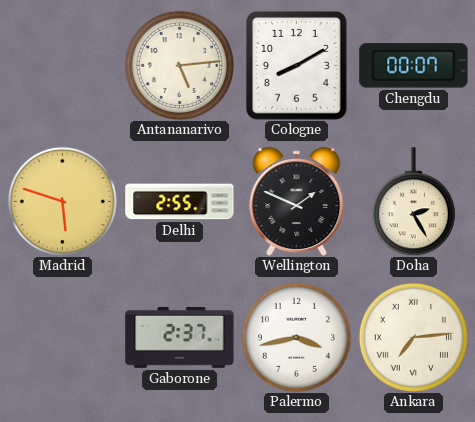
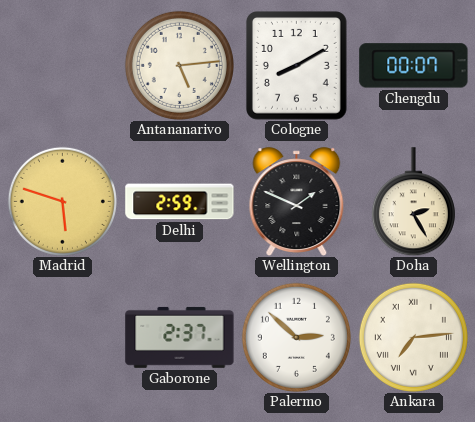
Delhi: 2:55 -> 2:59 (180, 202)
Palermo: 3:43 -> 2:52 (296, 337)
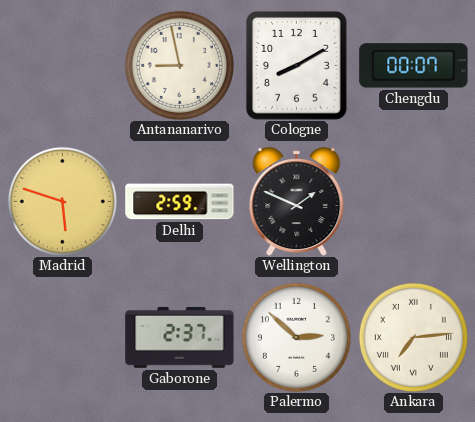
Antananarivo: 5:14 -> 8:58 (179, 65)
Doha: 2:25 -> none (413, 202)
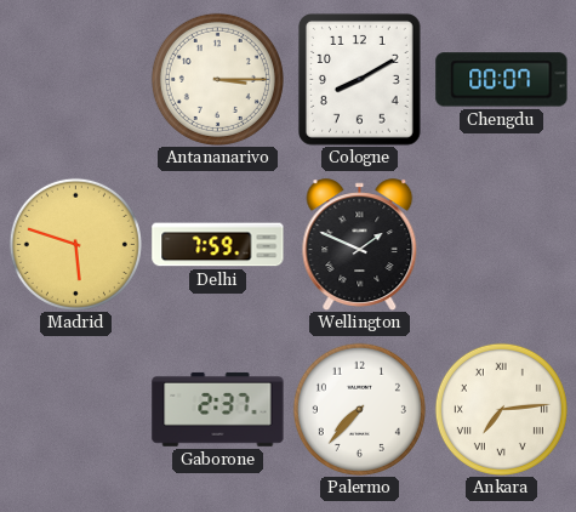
Antananarivo: 8:58 -> 3:15 (217, 79)
Delhi: 2:59 -> 7:59 (218, 245)
Palermo: 2:52 -> 7:37 (359, 409)
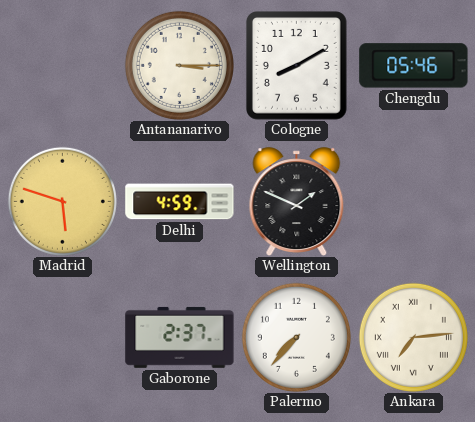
Chengdu: 00:07 -> 05:46 (414, 66)
Delhi: 7:59 -> 4:59 (180, 202)
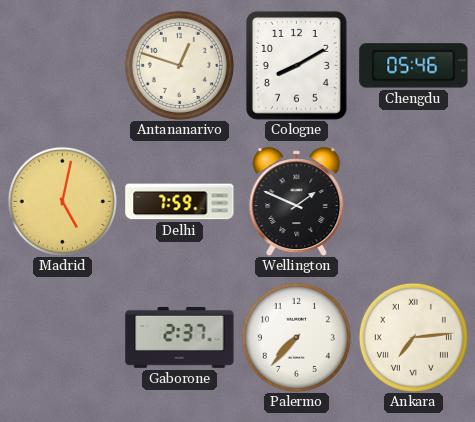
Antananarivo: 3:15 -> 12:48 (179, 65)
Madrid: 5:48 -> 5:02 (62, 201)
Delhi: 4:59 -> 7:59 (180, 202)
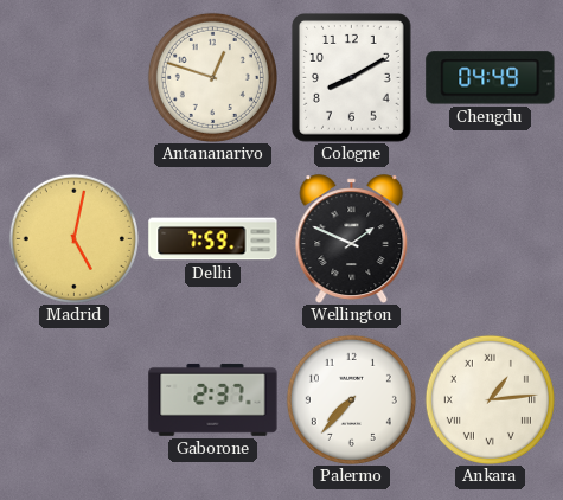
Chengdu: 05:46 -> 04:49 (491, 78)
Ankara: 7:14 -> 1:14 (490, 399)
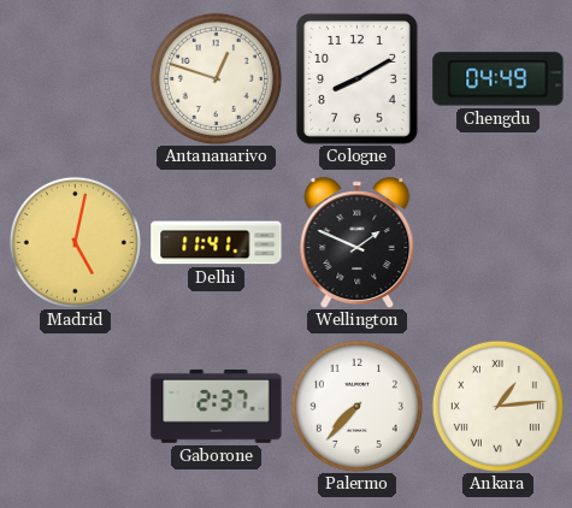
Delhi: 7:59 -> 11:41 (217, 243)
